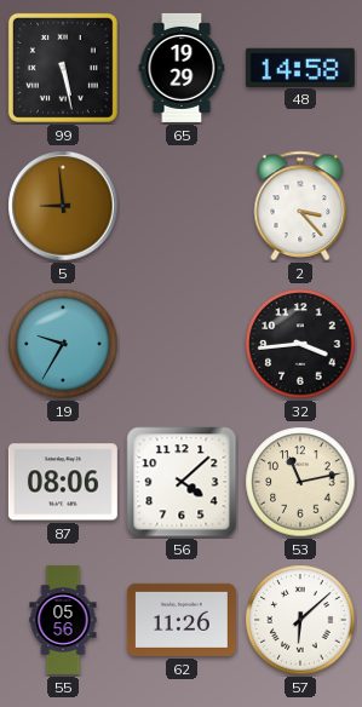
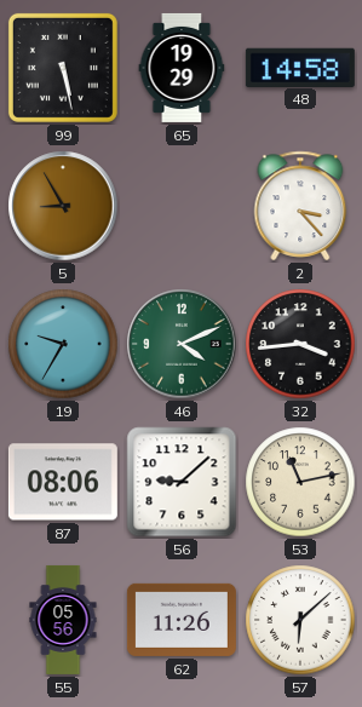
5: 8:59 -> 8:55 (63, 206)
46: none -> 4:11 (182, 344)
56: 4:08 -> 9:08 (182, 482)
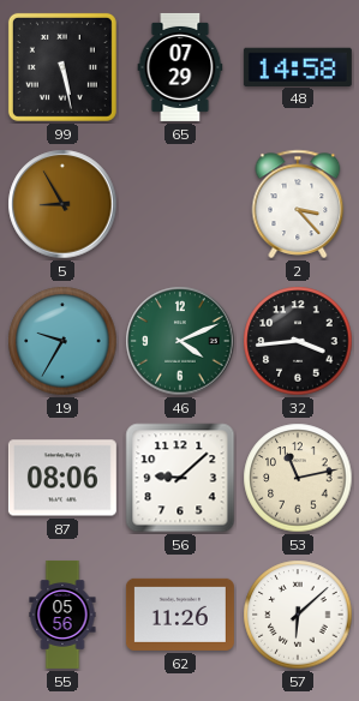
65: 19:29 -> 07:29 (180, 67)
